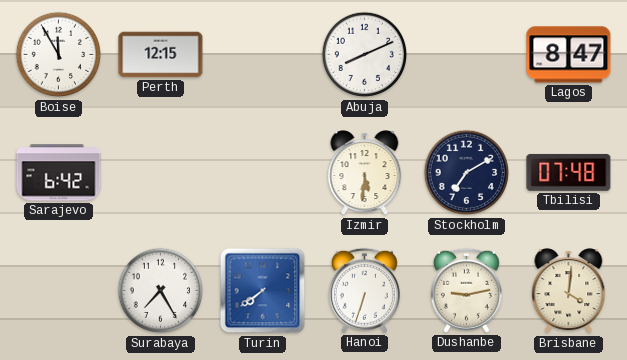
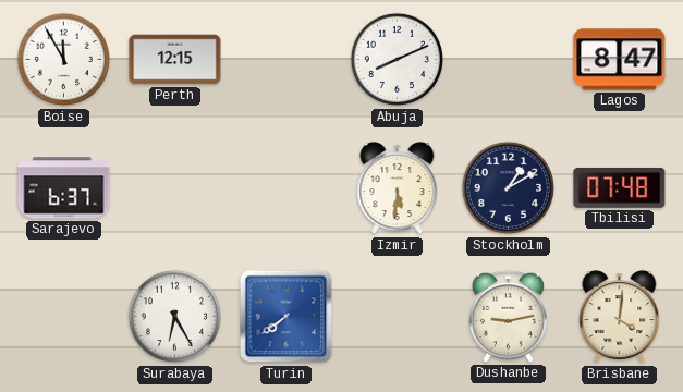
Sarajevo: 6:42 -> 6:37 (64, 188)
Stockholm: 7:10 -> 1:10 (508, 188)
Surabaya: 7:25 -> 6:25 (174, 317)
Hanoi: 6:33 -> none (364, 290)
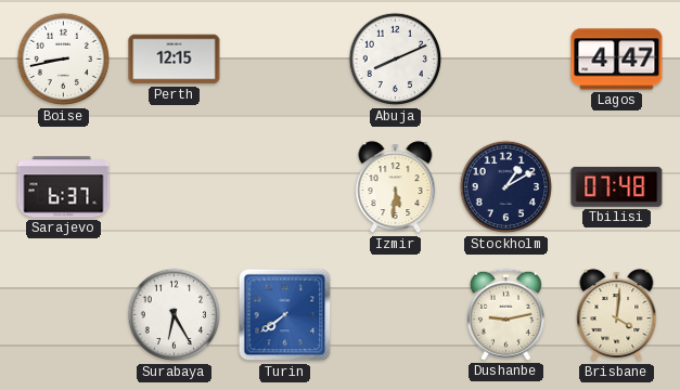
Boise: 11:55 -> 8:43 (63, 60)
Lagos: 8:47 -> 4:47 (617, 60)
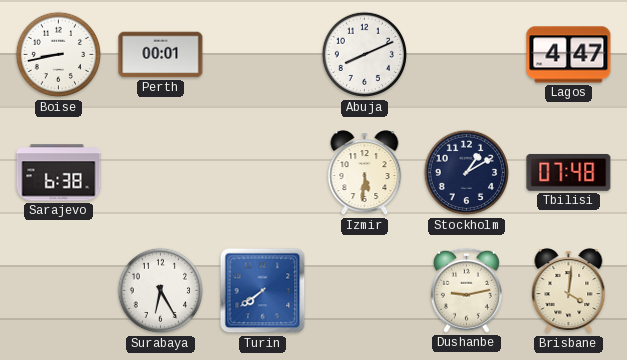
Perth: 12:15 -> 00:01 (161, 55)
Sarajevo: 6:37 -> 6:38 (59, 173)
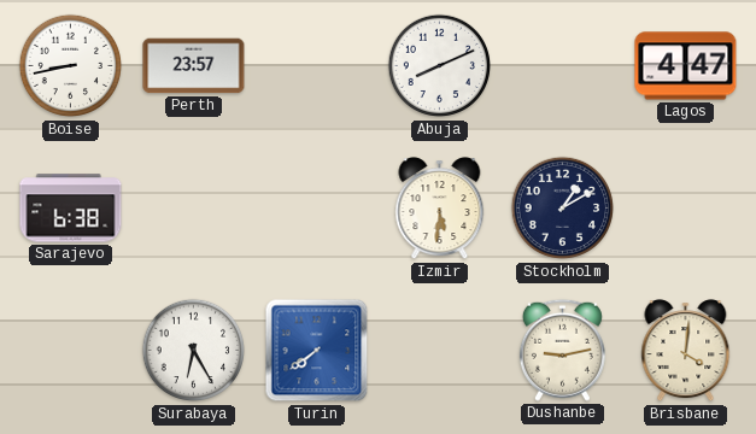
Perth: 00:01 -> 23:57 (194, 66)
Tbilisi: 07:48 -> none (569, 172)
